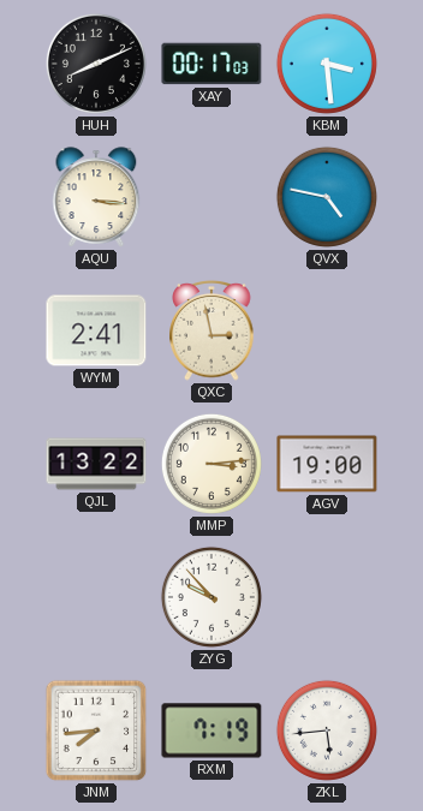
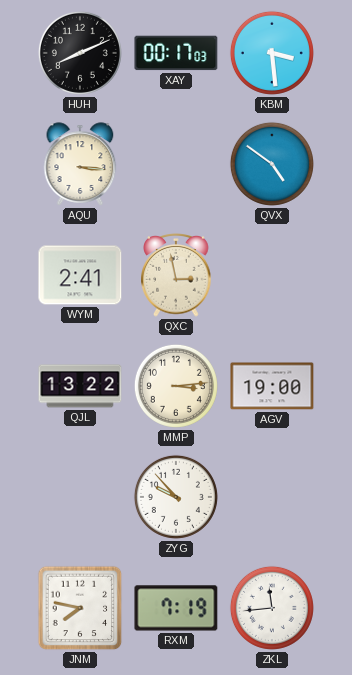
QVX: 4:47 -> 4:51 (272, 164)
JNM: 7:44 -> 7:47 (80, 608)
ZKL: 5:44 -> 11:44 (272, 608)
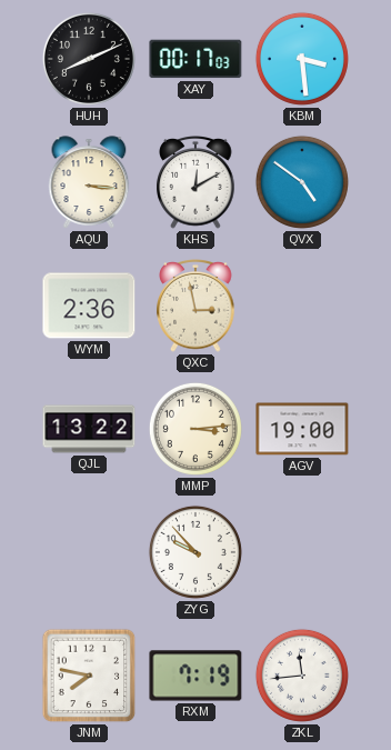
KHS: none -> 12:10 (195, 183)
WYM: 2:41 -> 2:36 (89, 306)
